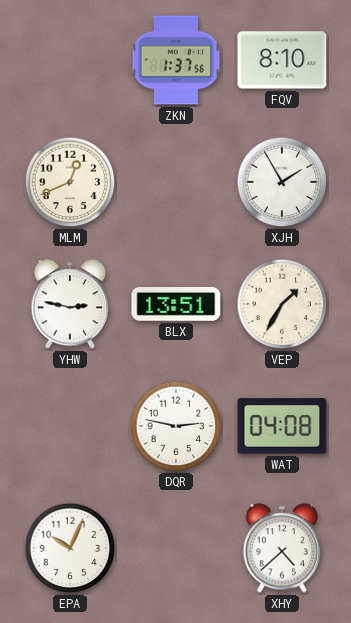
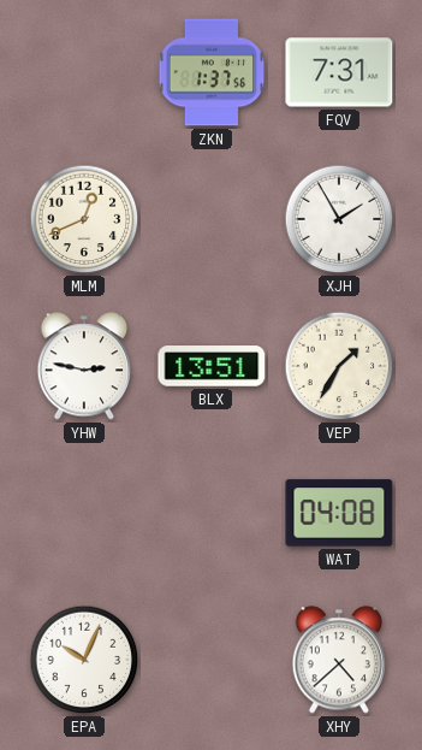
FQV: 8:10 -> 7:31 (339, 72)
DQR: 2:47 -> none (176, 426)
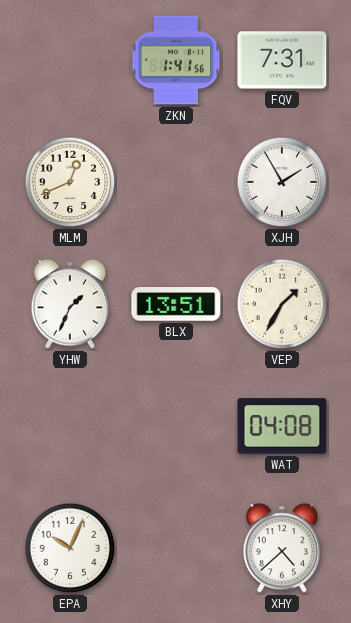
ZKN: 1:37 -> 1:41 (176, 60)
YHW: 2:47 -> 1:34 (69, 304)
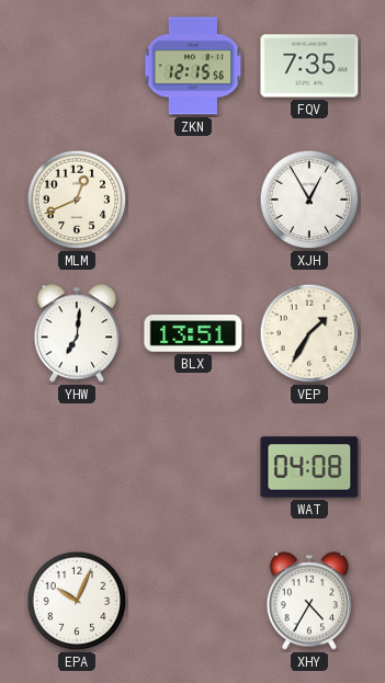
ZKN: 1:41 -> 12:15 (193, 66)
FQV: 7:31 -> 7:35 (309, 66)
XJH: 1:55 -> 12:55 (309, 200)
YHW: 1:34 -> 7:01 (76, 333)
XHY: 4:38 -> 4:35 (308, 601)
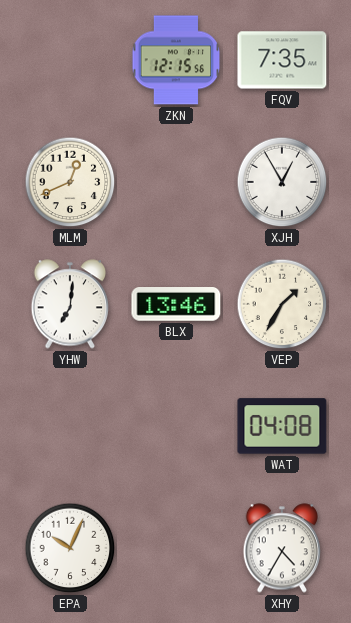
BLX: 13:51 -> 13:46 (176, 304)
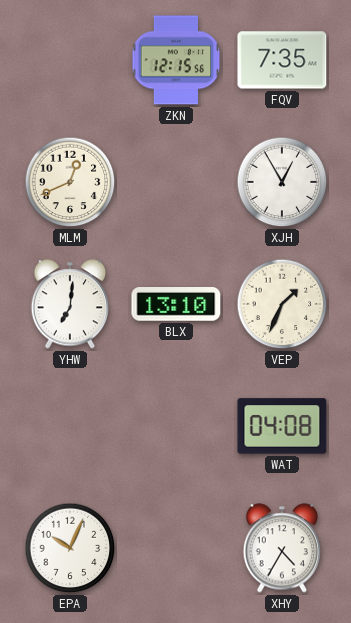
BLX: 13:46 -> 13:10 (176, 304)
VEP: 1:35 -> 1:34 (282, 304)
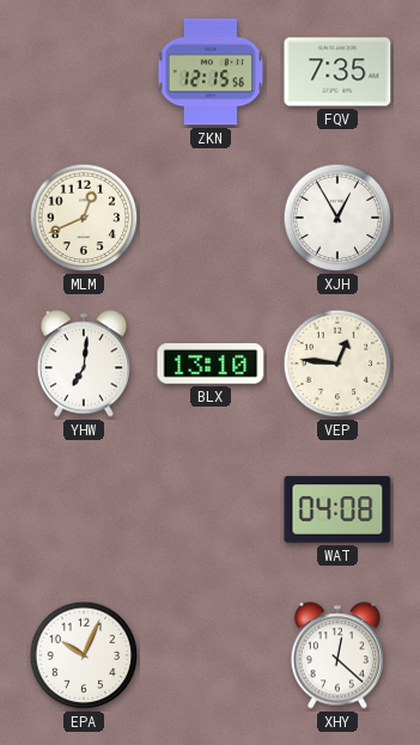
VEP: 1:34 -> 12:46 (337, 364)
XHY: 4:35 -> 12:22 (336, 655)
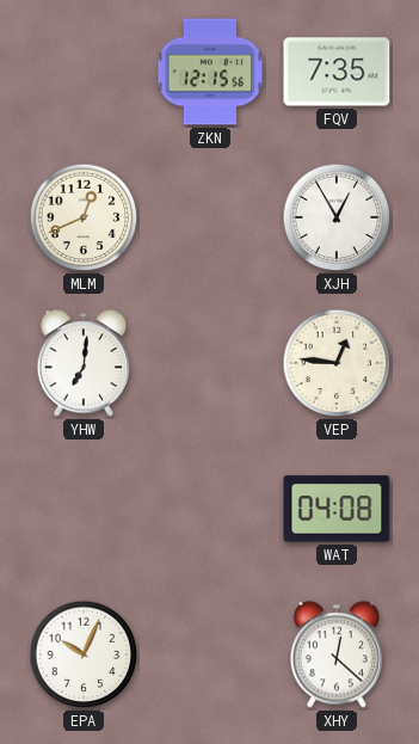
BLX: 13:10 -> none (211, 364)
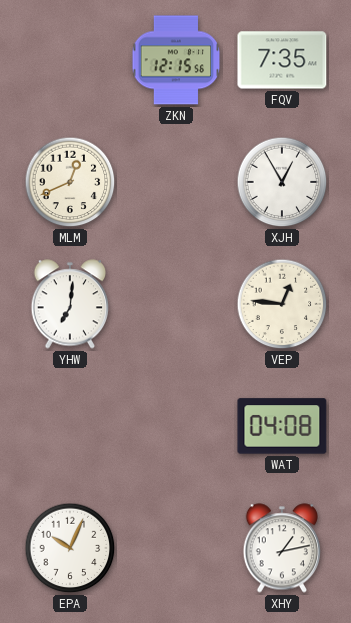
XHY: 12:22 -> 1:13 (281, 548)
